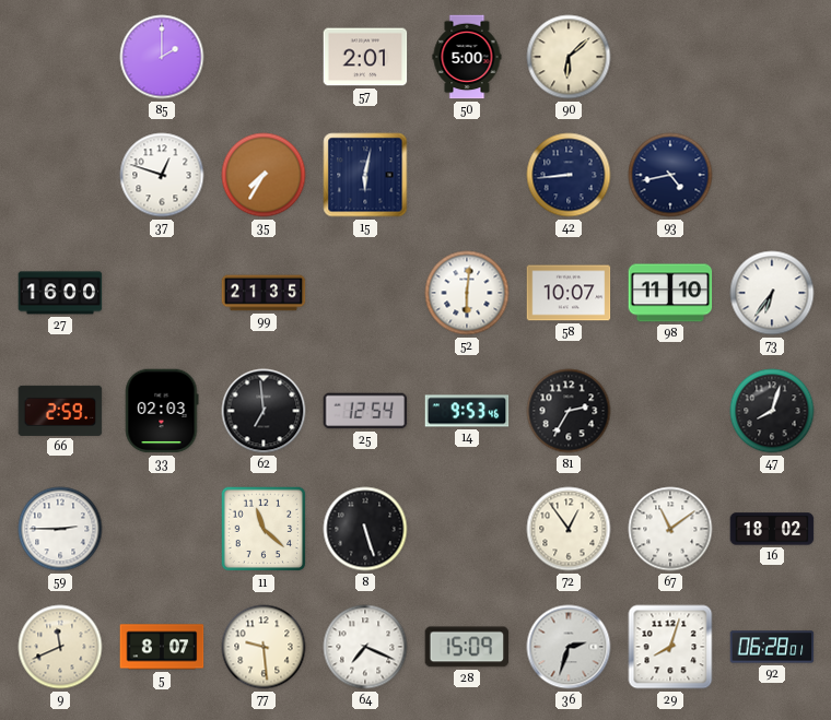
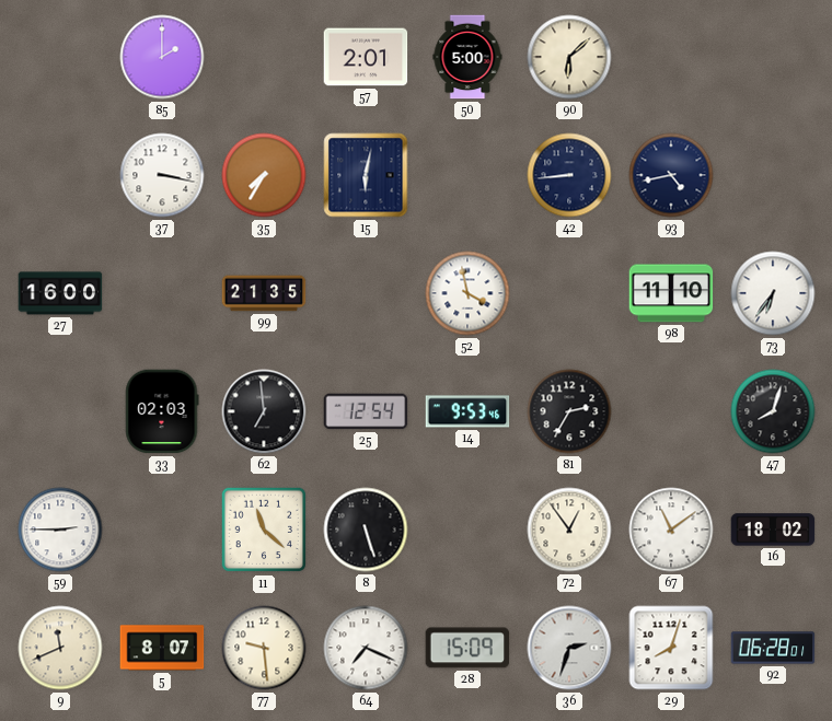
37: 12:48 -> 3:17 (162, 175)
52: 6:01 -> 3:58 (467, 293)
58: 10:07 -> none (569, 293)
66: 2:59 -> none (60, 411)
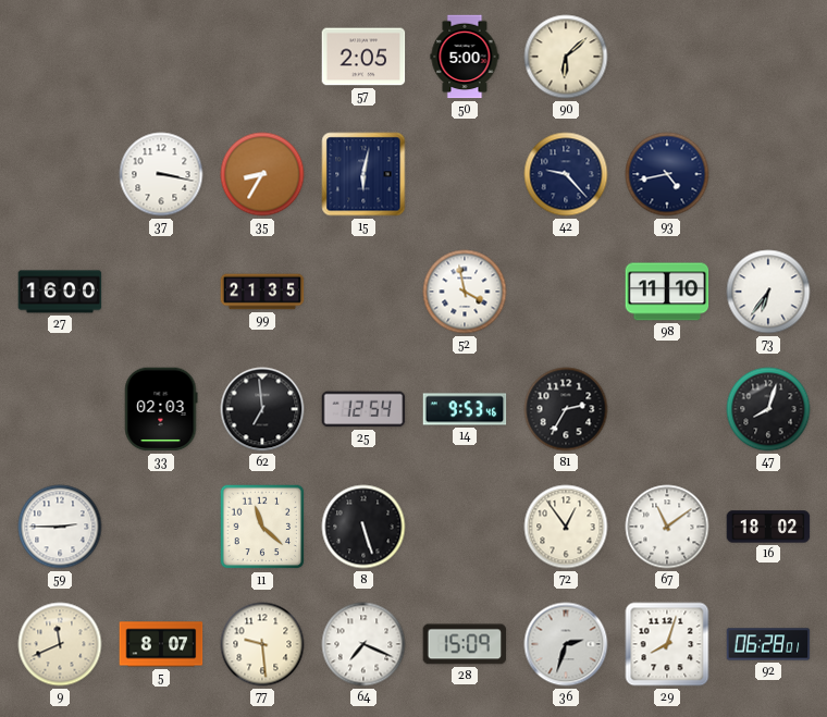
85: 2:00 -> none (162, 57)
57: 2:01 -> 2:05 (363, 57)
35: 7:35 -> 8:35 (262, 174)
42: 8:44 -> 9:23 (566, 174)
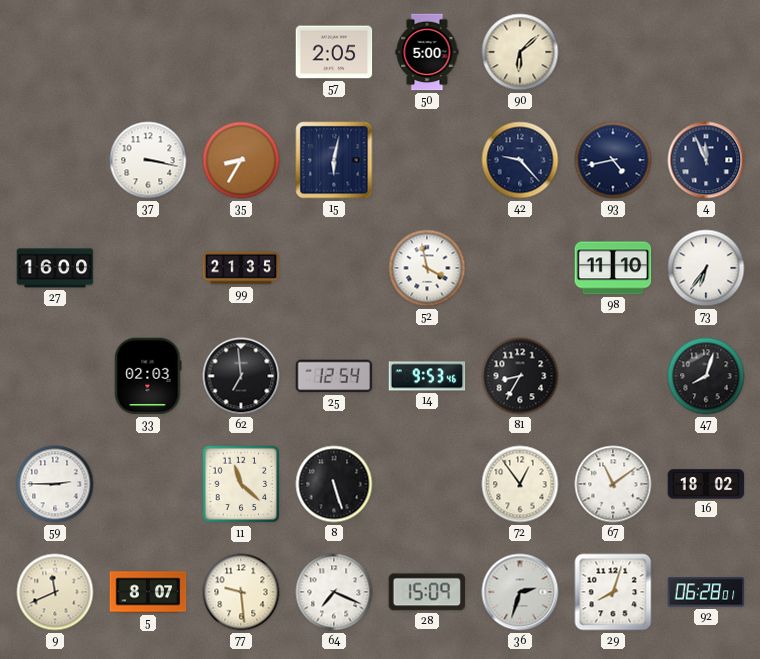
4: none -> 11:56 (706, 160)
81: 2:35 -> 8:35 (520, 376)
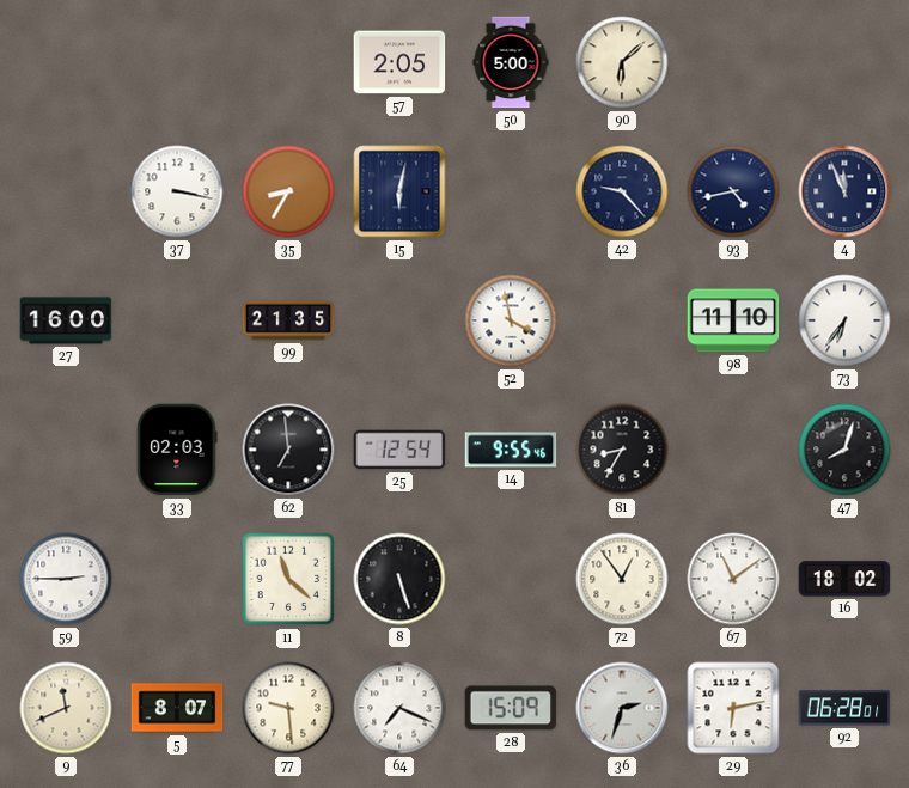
14: 9:53 -> 9:55 (511, 450)
29: 8:03 -> 6:13 (733, 708)
